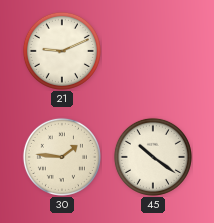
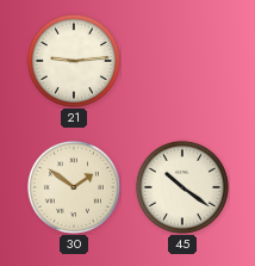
21: 9:11 -> 9:14 (74, 61)
30: 1:46 -> 1:51 (74, 187)
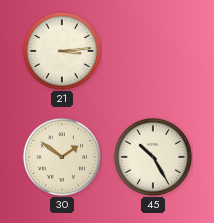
21: 9:14 -> 3:14 (62, 51)
45: 10:21 -> 10:25 (153, 157)
